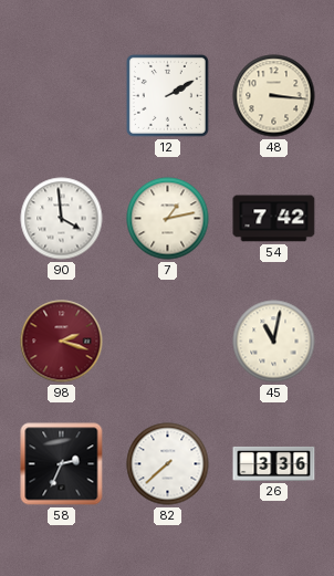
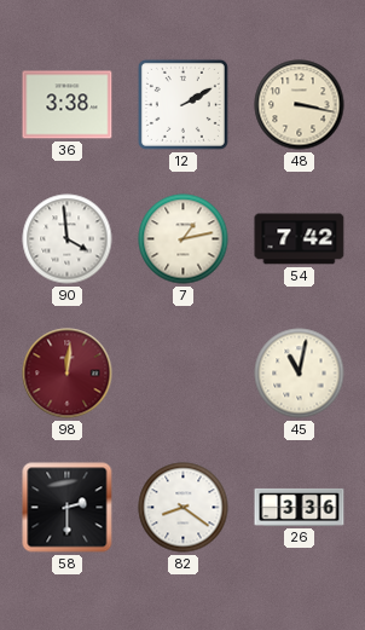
36: none -> 3:38 (68, 105)
48: 3:16 -> 3:17 (300, 105)
98: 2:18 -> 12:01 (68, 374)
58: 2:34 -> 2:30 (68, 508)
82: 7:38 -> 8:21 (184, 508)
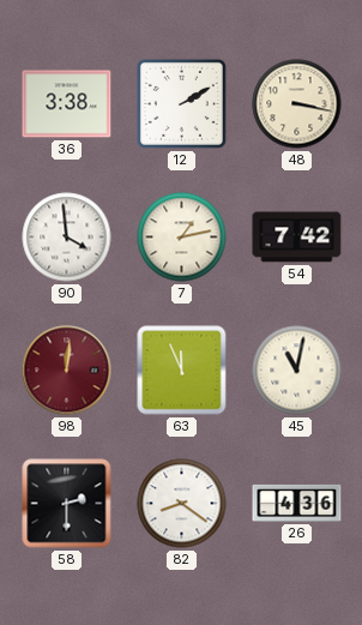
63: none -> 11:56 (182, 371)
26: 3:36 -> 4:36 (297, 503)
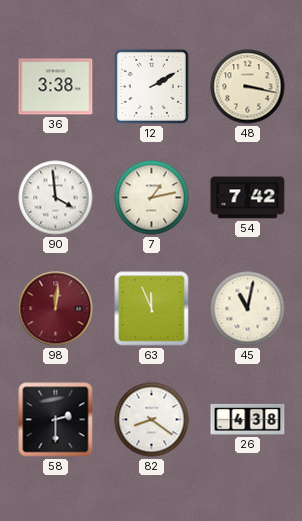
26: 4:36 -> 4:38 (248, 419)
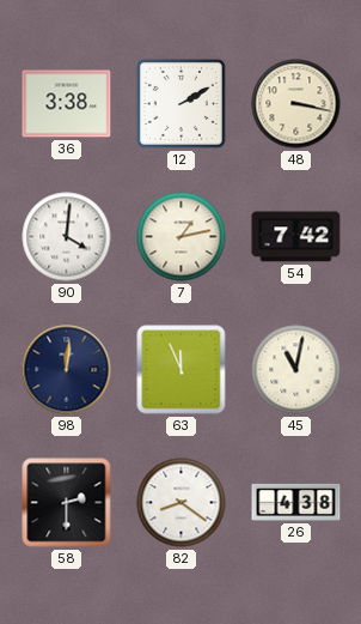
90: 3:59 -> 4:01 (67, 237)
98 dial: burgundy -> navy (67, 370)
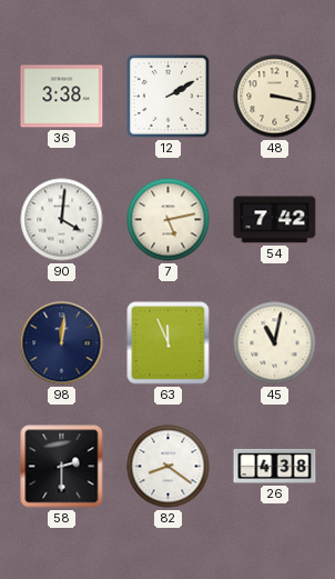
7: 1:13 -> 5:13 (169, 220)
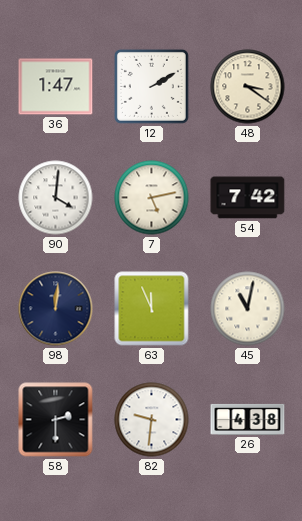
36: 3:38 -> 1:47 (56, 87)
48: 3:17 -> 3:21 (248, 87)
82: 8:21 -> 9:31 (152, 420)
